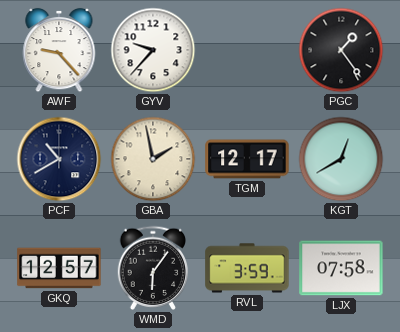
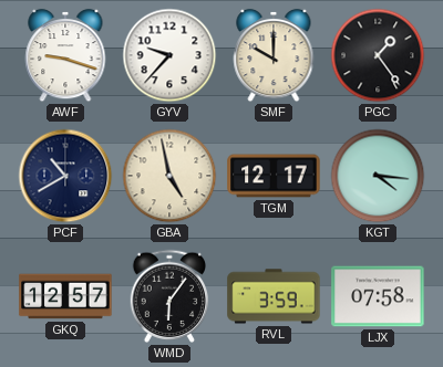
AWF: 9:23 -> 9:18 (65, 55)
SMF: none -> 10:00 (274, 55)
GBA: 1:58 -> 4:58 (169, 176)
KGT: 12:40 -> 4:16 (378, 176)
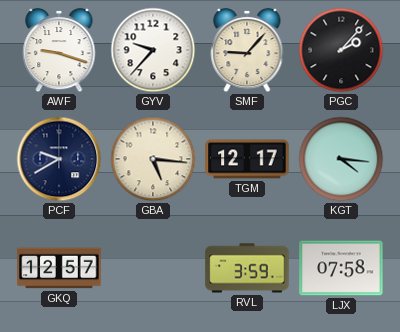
SMF: 10:00 -> 9:07 (247, 50)
PGC: 1:24 -> 2:07 (341, 50)
PCF: 10:40 -> 9:40 (59, 159)
GBA: 4:58 -> 5:16 (153, 159)
WMD: 6:06 -> none (169, 296)
